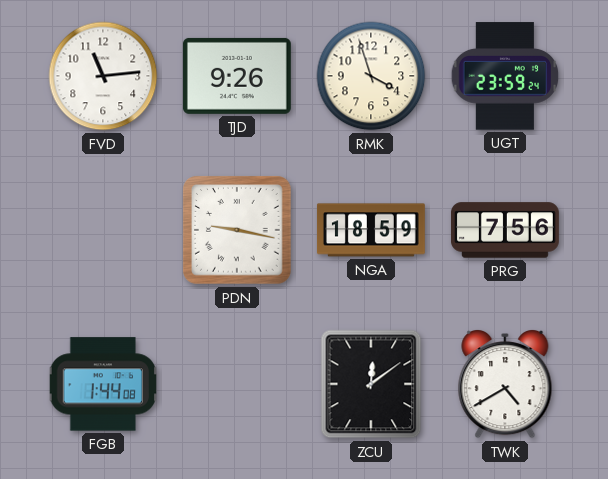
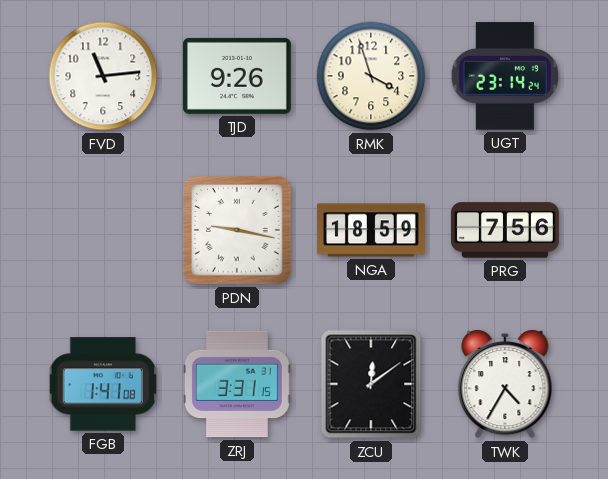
UGT: 23:59 -> 23:14 (505, 76)
FGB: 1:44 -> 1:41 (103, 384)
ZRJ: none -> 3:31 (237, 384)
TWK: 4:40 -> 4:35 (505, 385)
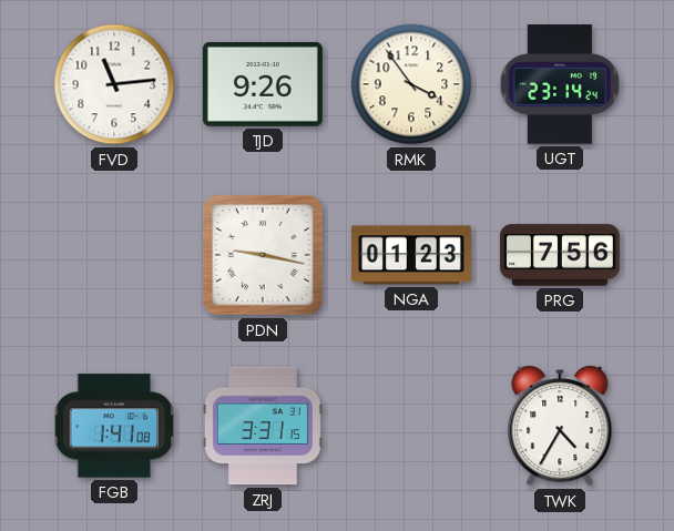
RMK: 3:57 -> 3:54 (411, 84)
NGA: 18:59 -> 01:23 (411, 255)
ZCU: 12:09 -> none (371, 384)
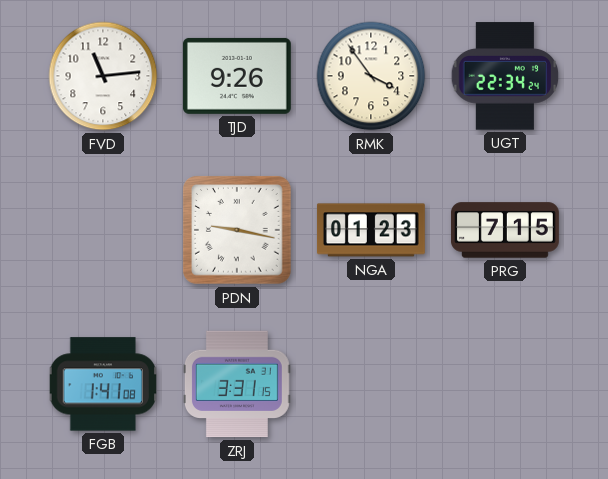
UGT: 23:14 -> 22:34 (505, 76)
PRG: 7:56 -> 7:15 (505, 230)
TWK: 4:35 -> none (560, 427)
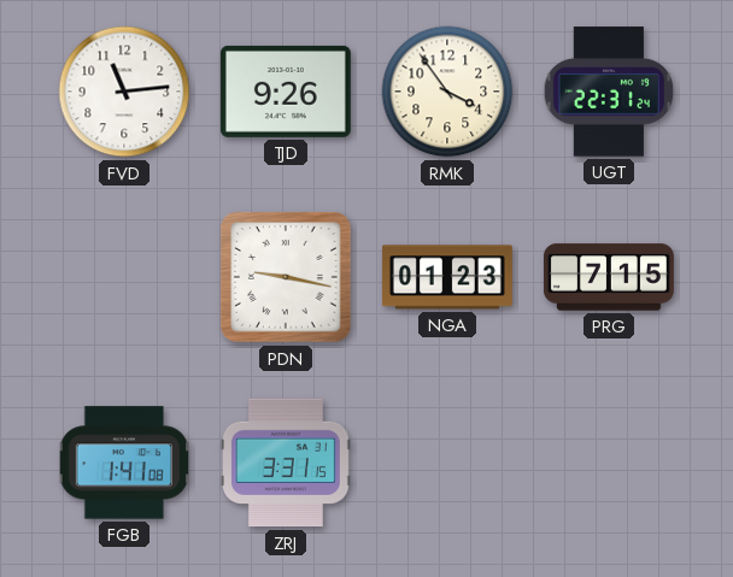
UGT: 22:34 -> 22:31 (609, 92)
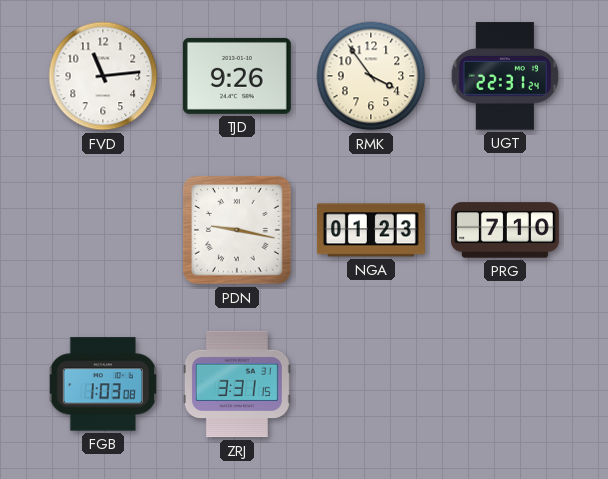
PRG: 7:15 -> 7:10 (505, 230)
FGB: 1:41 -> 1:03 (103, 384)
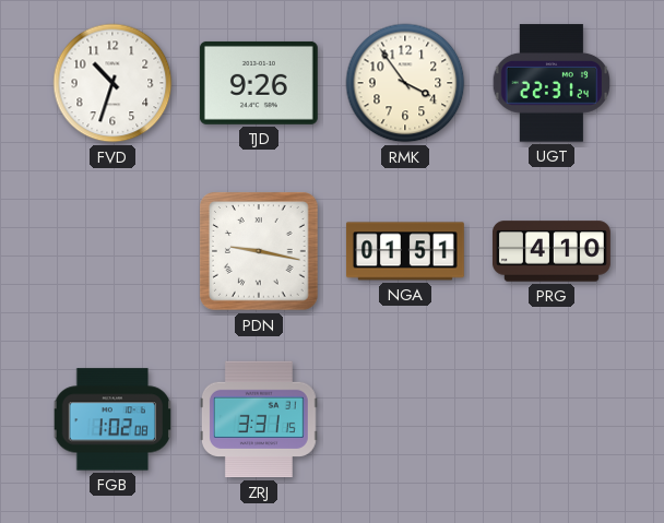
FVD: 11:14 -> 10:33 (112, 83)
NGA: 01:23 -> 01:51 (405, 251)
PRG: 7:10 -> 4:10 (552, 251)
FGB: 1:03 -> 1:02 (112, 419)
